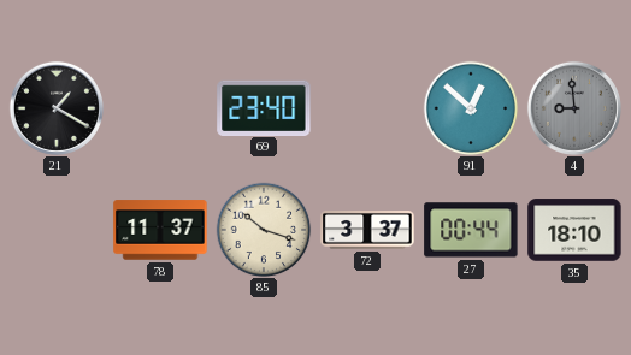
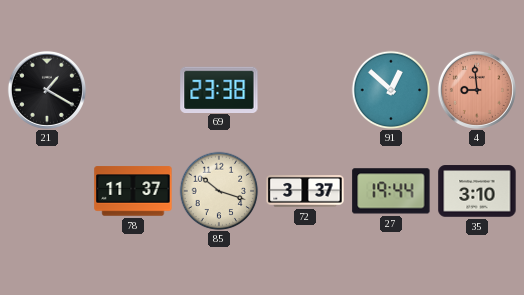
69: 23:40 -> 23:38 (219, 89)
4 dial: grey -> salmon (477, 90)
27: 00:44 -> 19:44 (391, 191)
35: 18:10 -> 3:10 (477, 191)
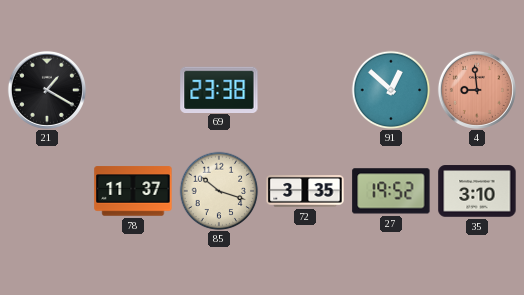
72: 3:37 -> 3:35 (305, 192)
27: 19:44 -> 19:52 (391, 191)
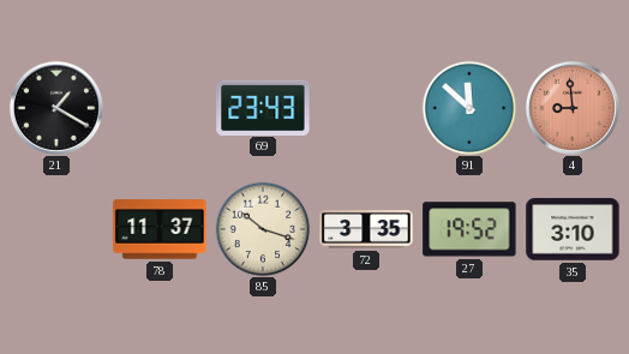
69: 23:38 -> 23:43 (263, 107)
91: 12:52 -> 11:52 (469, 108)
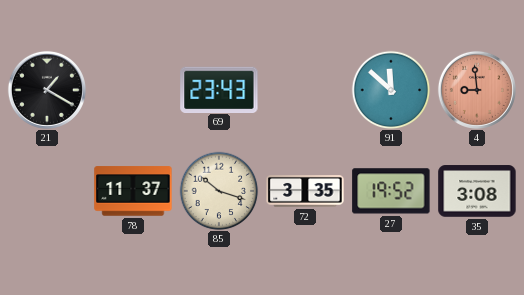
35: 3:10 -> 3:08 (477, 191)
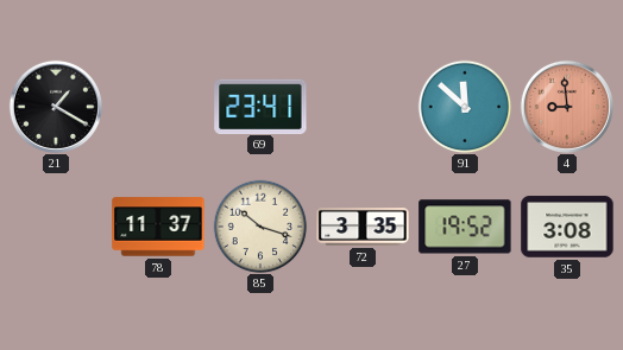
69: 23:43 -> 23:41 (260, 106)
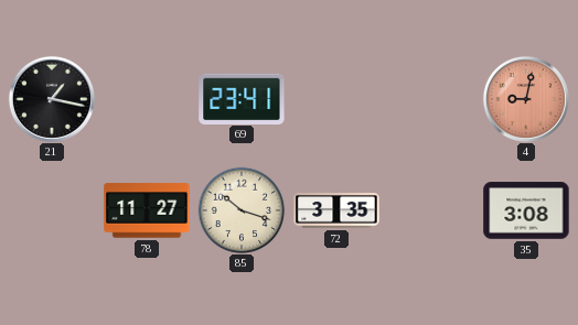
21: 1:20 -> 1:17 (52, 99)
91: 11:52 -> none (465, 107)
4: 8:59 -> 9:02 (526, 99)
78: 11:37 -> 11:27 (147, 210)
27: 19:52 -> none (465, 227)
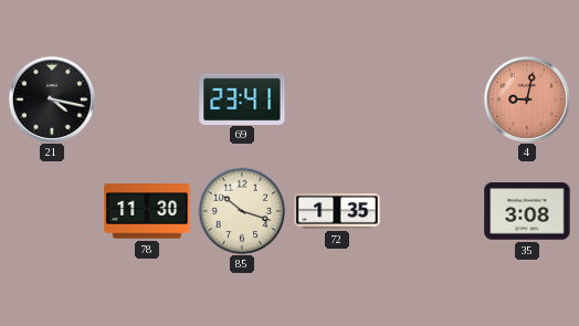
21: 1:17 -> 4:17 (52, 99)
78: 11:27 -> 11:30 (147, 211)
72: 3:35 -> 1:35 (337, 212)
